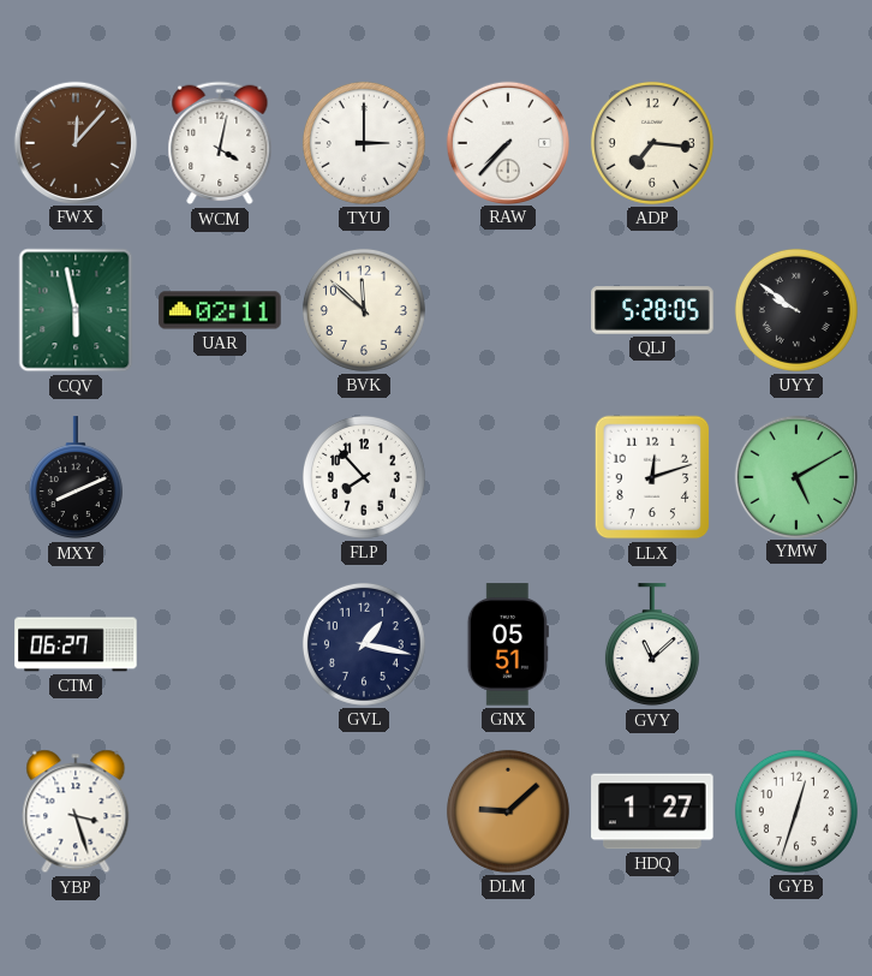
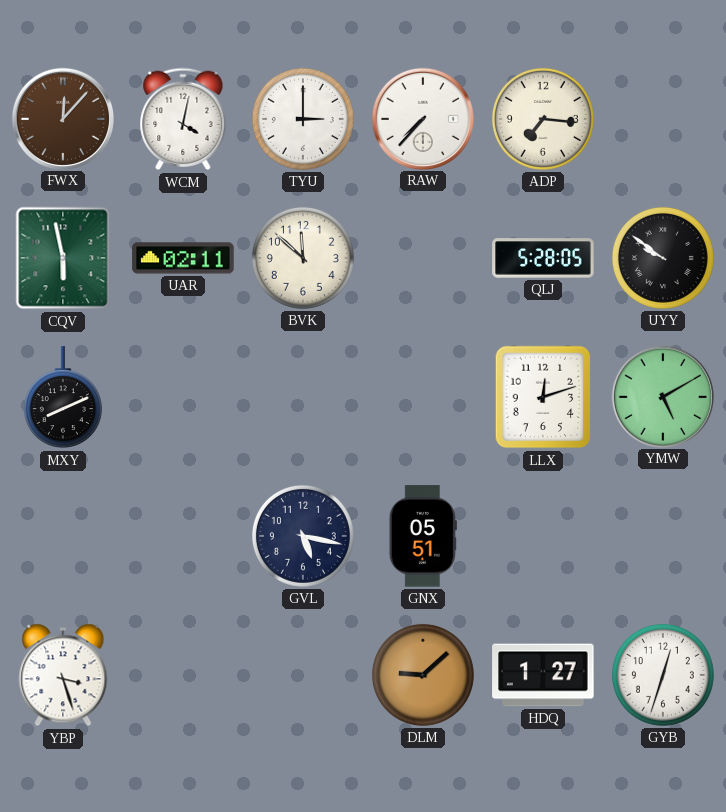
FLP: 7:53 -> none (364, 477)
CTM: 06:27 -> none (76, 644)
GVL: 1:17 -> 5:17 (303, 536)
GVY: 11:08 -> none (652, 645)
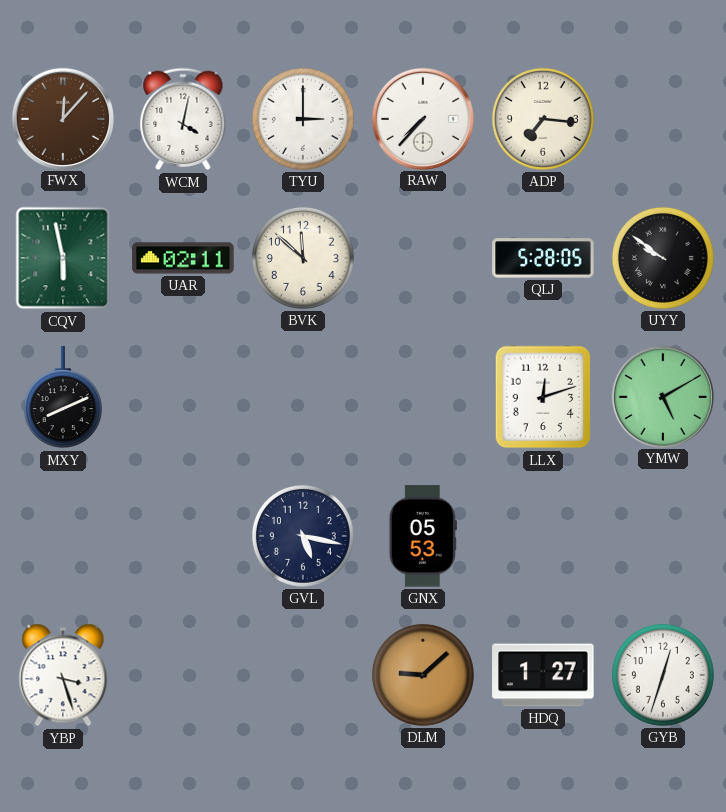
GNX: 05:51 -> 05:53 (423, 536)
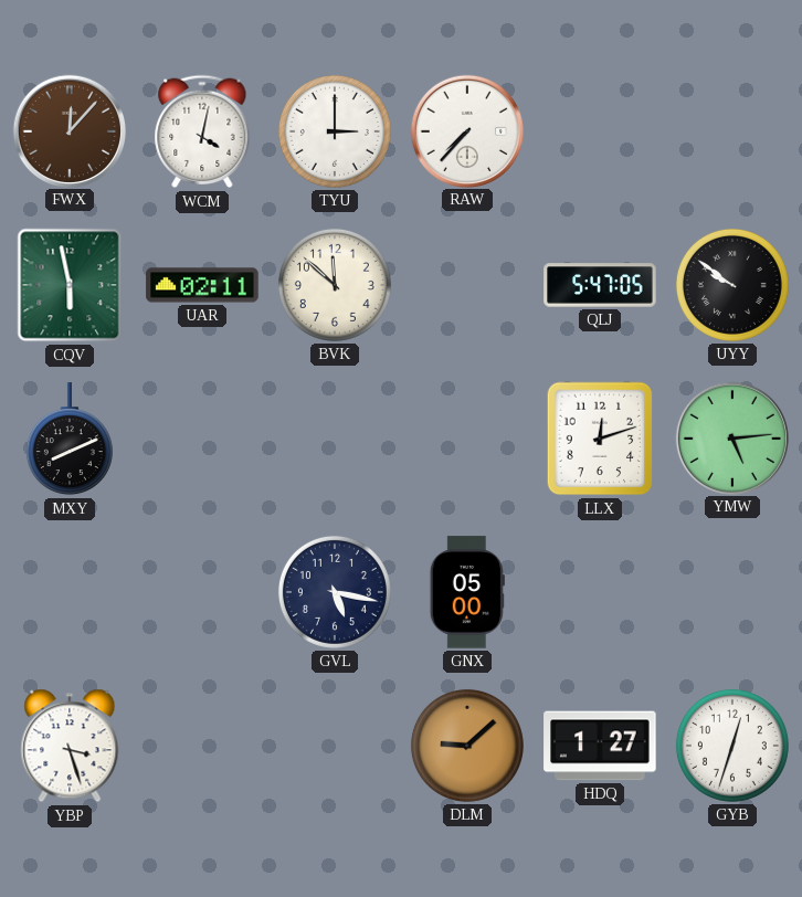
ADP: 7:16 -> none (543, 119)
QLJ: 5:28 -> 5:47 (600, 285)
YMW: 5:10 -> 5:14 (731, 437)
GNX: 05:53 -> 05:00 (467, 592)
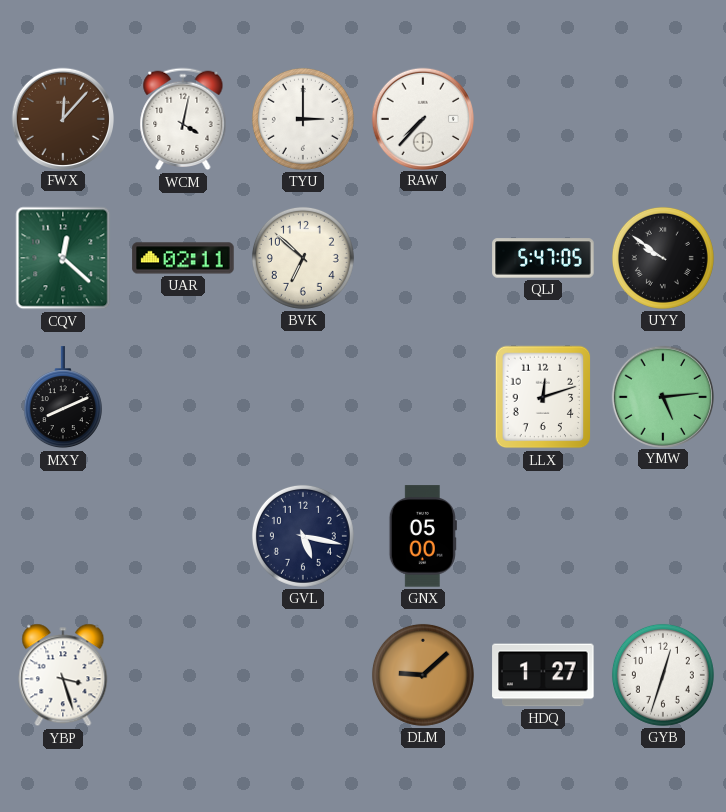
CQV: 5:58 -> 12:22 (63, 258)
BVK: 11:52 -> 6:52 (303, 258)
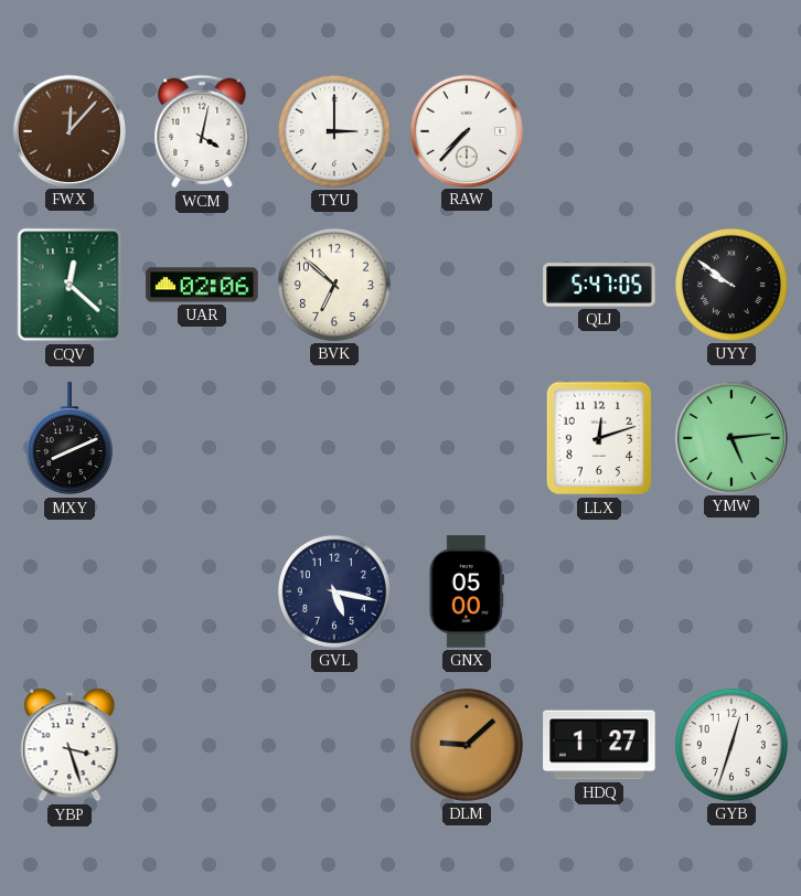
UAR: 02:11 -> 02:06 (202, 285)
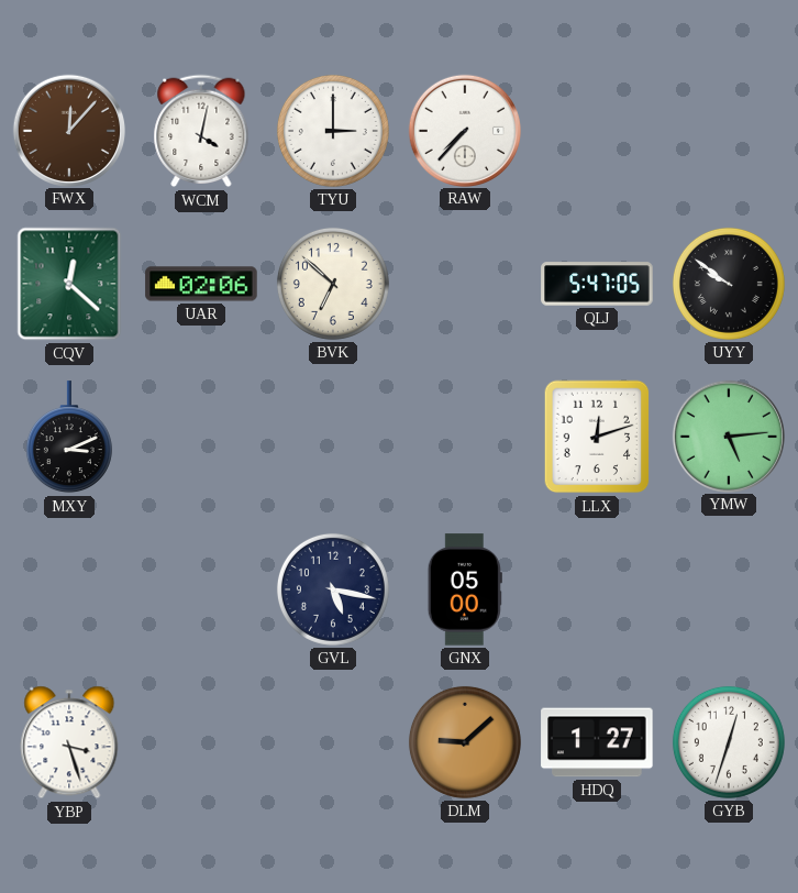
MXY: 8:11 -> 3:11 (69, 438)
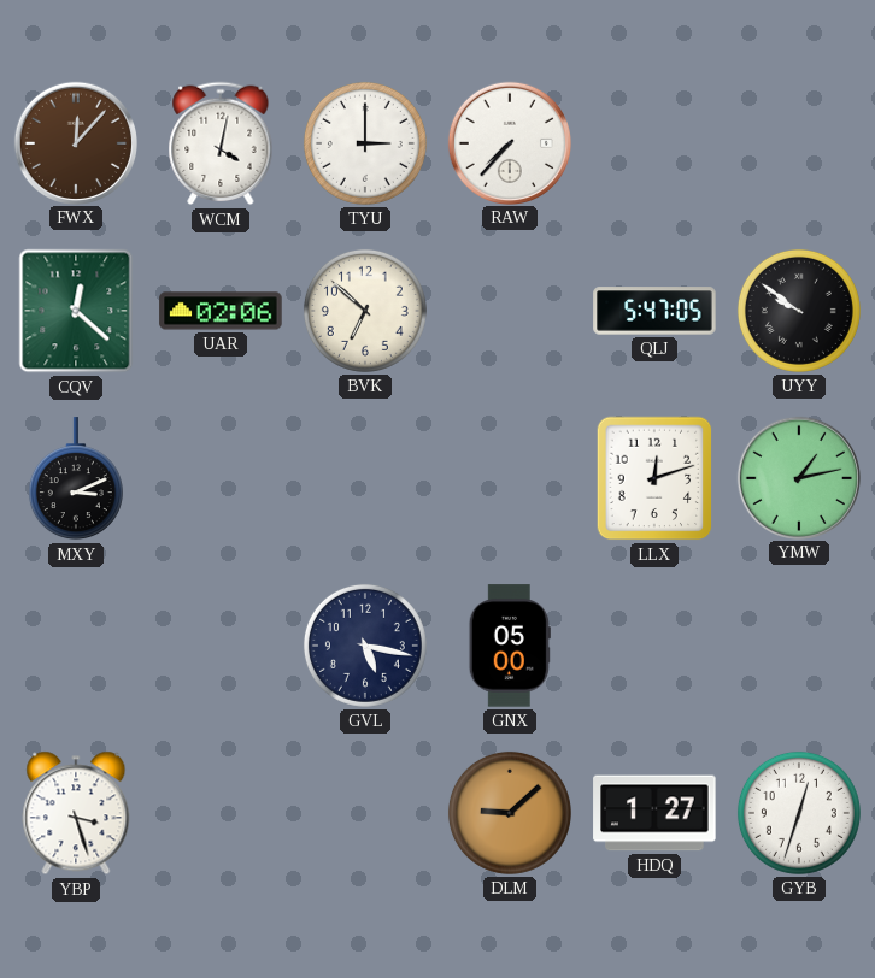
YMW: 5:14 -> 1:13 (798, 477)
